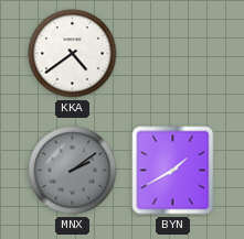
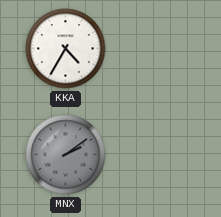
KKA: 4:39 -> 4:35 (66, 49)
BYN: 1:40 -> none (173, 171)
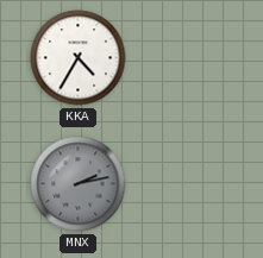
MNX: 2:09 -> 2:13 (79, 184)
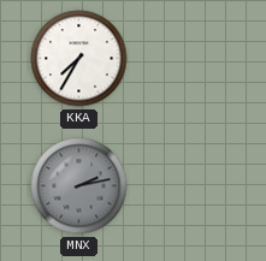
KKA: 4:35 -> 7:35 (79, 59)
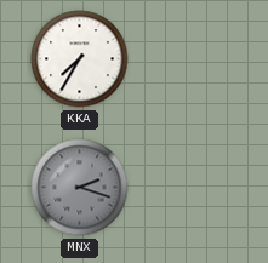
MNX: 2:13 -> 2:18 (80, 188)
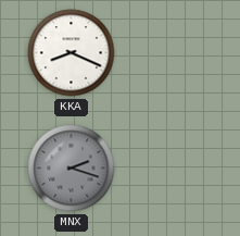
KKA: 7:35 -> 8:19 (72, 53)
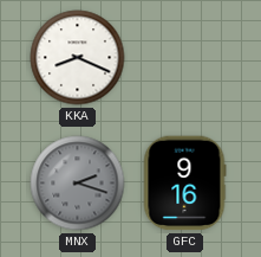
GFC: none -> 9:16 (184, 184)
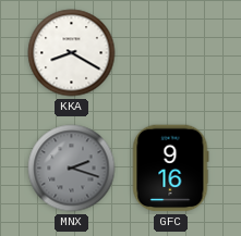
KKA: 8:19 -> 8:20 (72, 53)
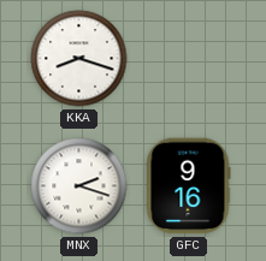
KKA: 8:20 -> 8:18 (79, 59)
MNX dial: grey -> white (79, 186)
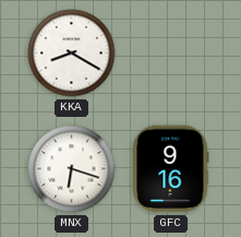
KKA: 8:18 -> 8:20 (72, 54)
MNX: 2:18 -> 6:18 (72, 169)
